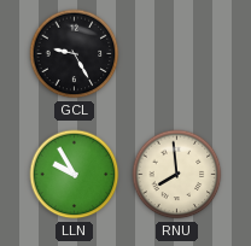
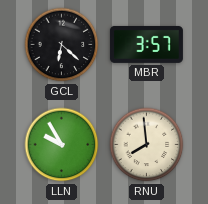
GCL: 9:25 -> 6:22 (62, 45)
MBR: none -> 3:57 (146, 44)
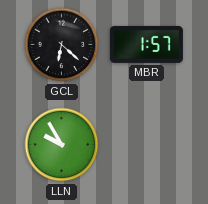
MBR: 3:57 -> 1:57 (146, 44)
RNU: 7:59 -> none (147, 145)
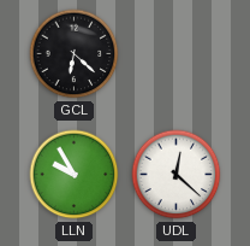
MBR: 1:57 -> none (146, 44)
UDL: none -> 12:22 (177, 175)
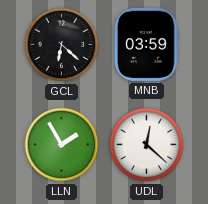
MNB: none -> 03:59 (147, 44)
LLN: 9:55 -> 1:55 (62, 145)
